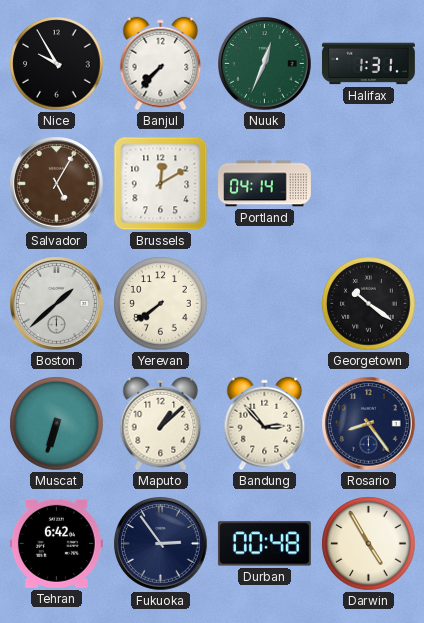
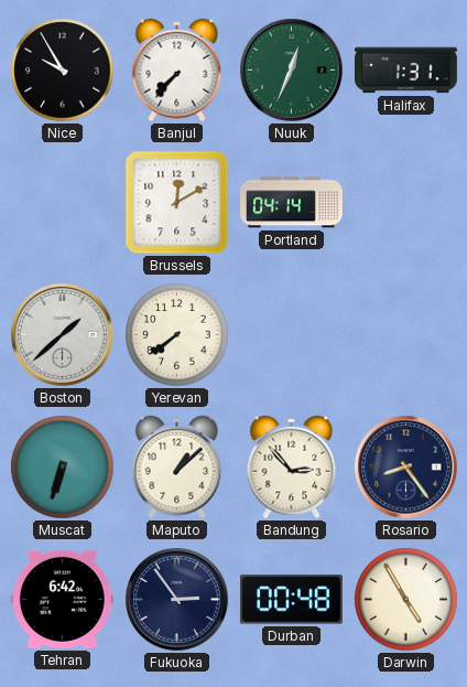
Salvador: 5:05 -> none (57, 184)
Georgetown: 10:21 -> none (369, 304)
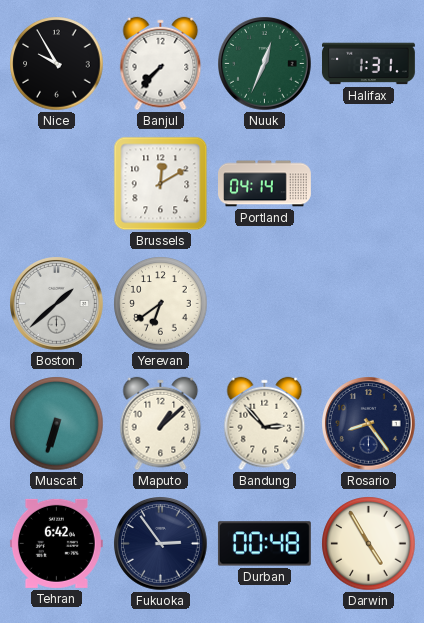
Yerevan: 7:39 -> 6:39 (161, 304)
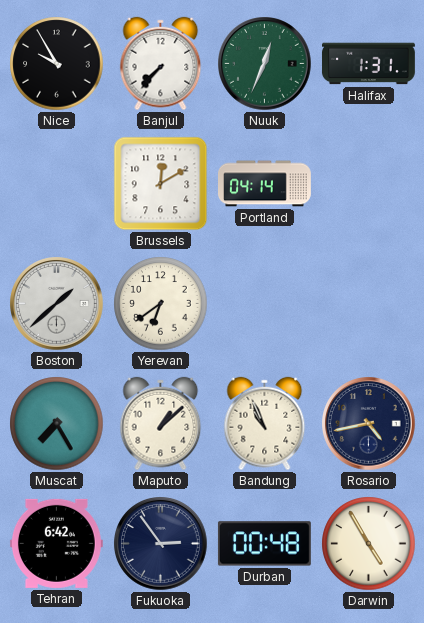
Muscat: 6:33 -> 7:25 (57, 424)
Bandung: 2:53 -> 10:56 (265, 424)
Rosario: 8:24 -> 4:43 (369, 424)
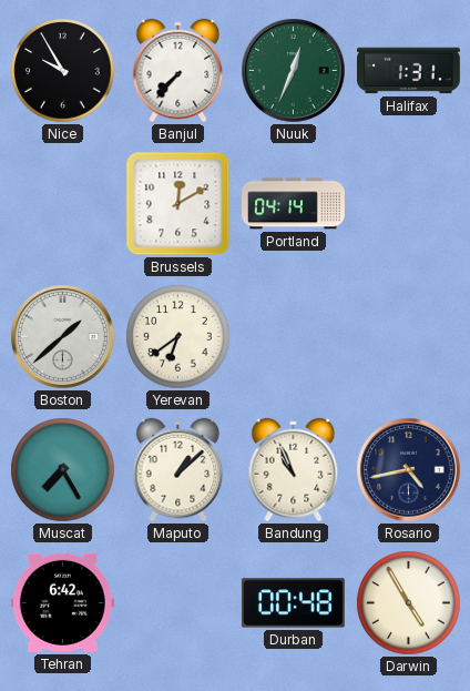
Fukuoka: 2:54 -> none (161, 544)
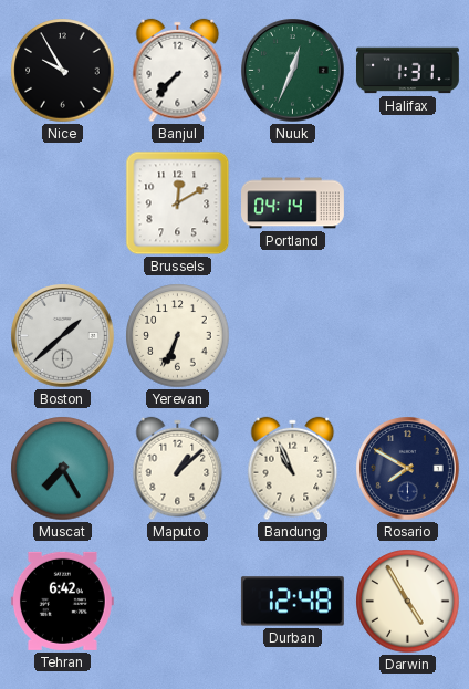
Yerevan: 6:39 -> 6:34 (178, 336)
Rosario: 4:43 -> 7:50 (408, 469)
Durban: 00:48 -> 12:48 (292, 602)
